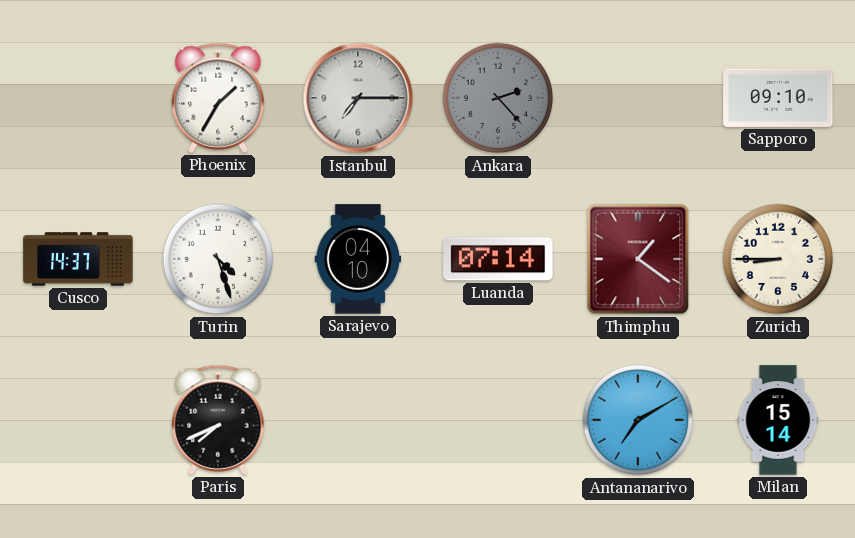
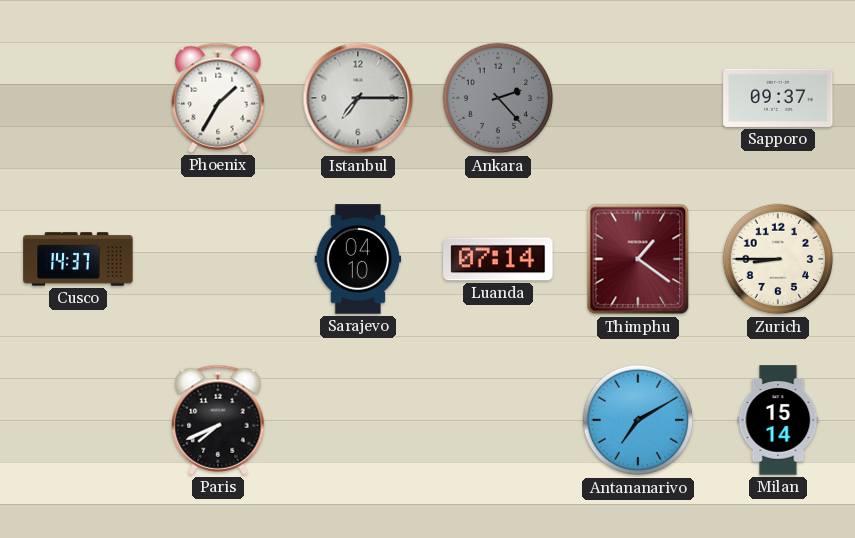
Sapporo: 09:10 -> 09:37 (778, 98)
Turin: 4:27 -> none (218, 259)
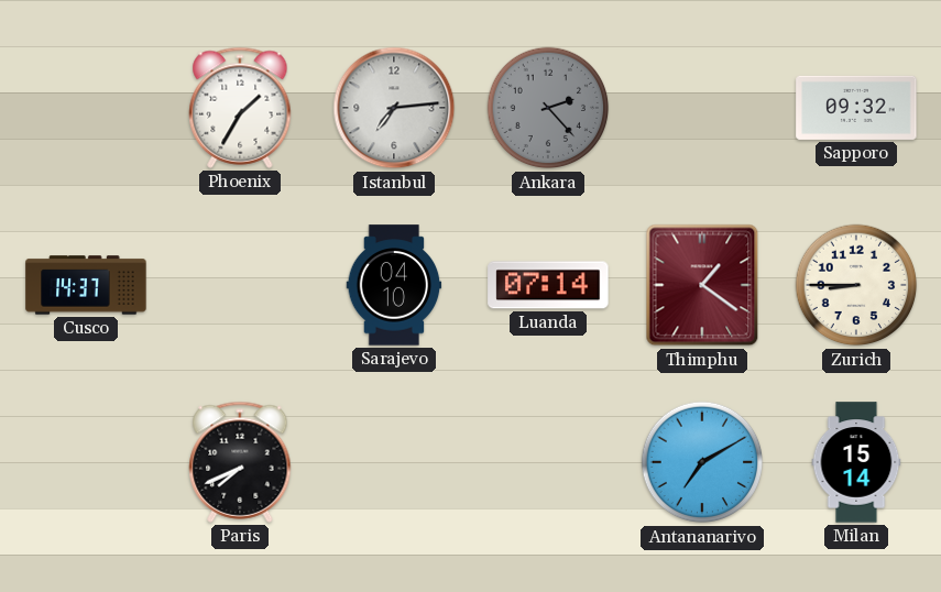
Istanbul: 7:15 -> 7:14 (394, 108)
Sapporo: 09:37 -> 09:32 (856, 108)
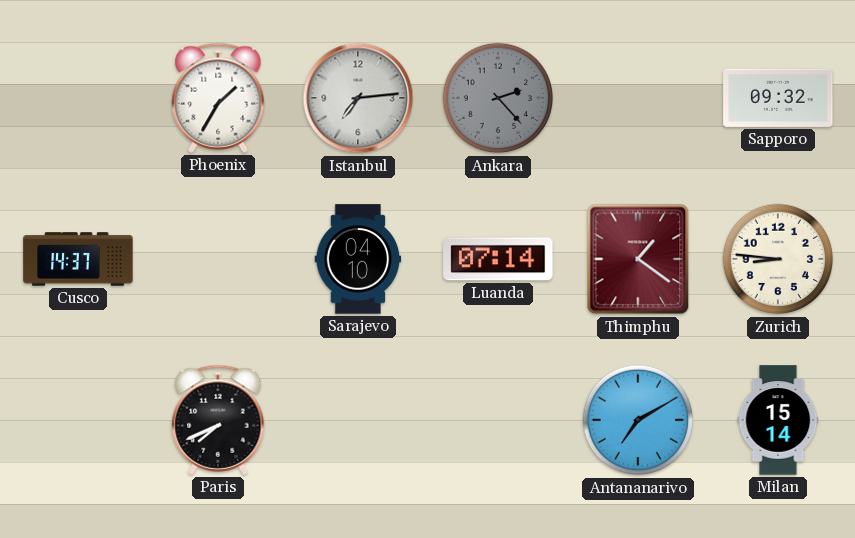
Zurich: 8:45 -> 8:46 (778, 259)
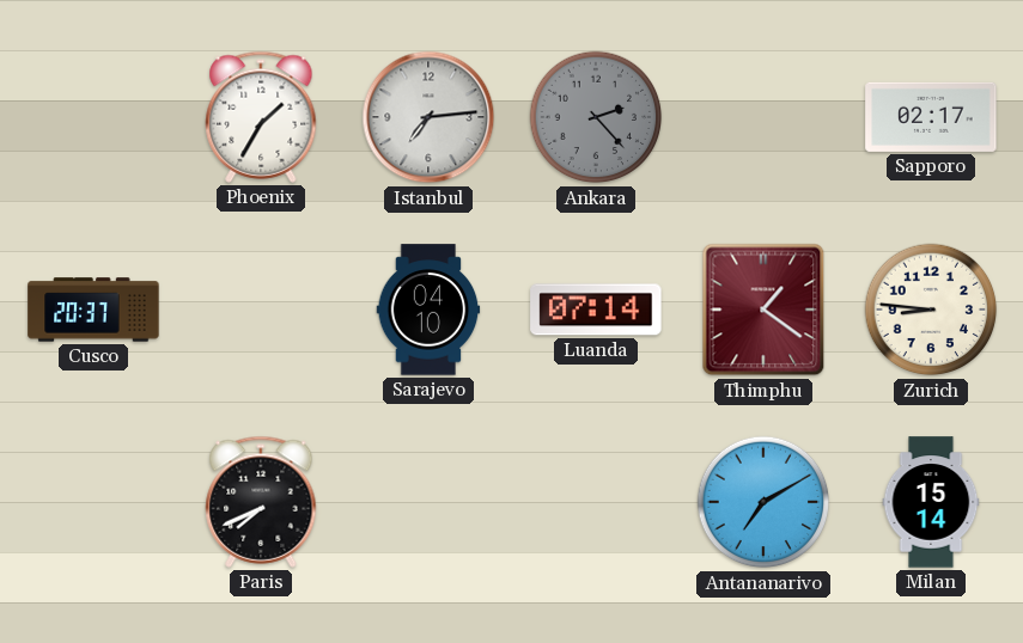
Sapporo: 09:32 -> 02:17 (931, 117)
Cusco: 14:37 -> 20:37 (93, 310)
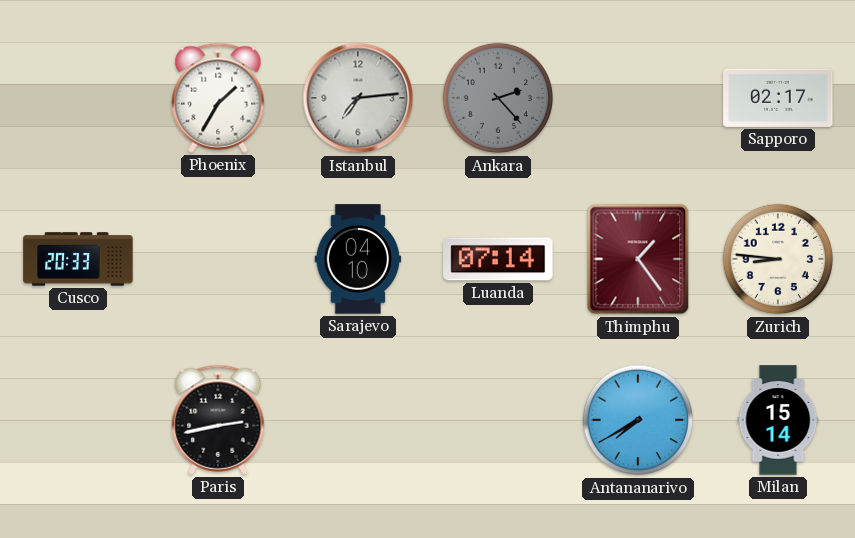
Cusco: 20:37 -> 20:33 (78, 259)
Thimphu: 1:21 -> 1:24 (638, 259)
Paris: 7:41 -> 2:43 (218, 420)
Antananarivo: 7:10 -> 7:40 (638, 420)
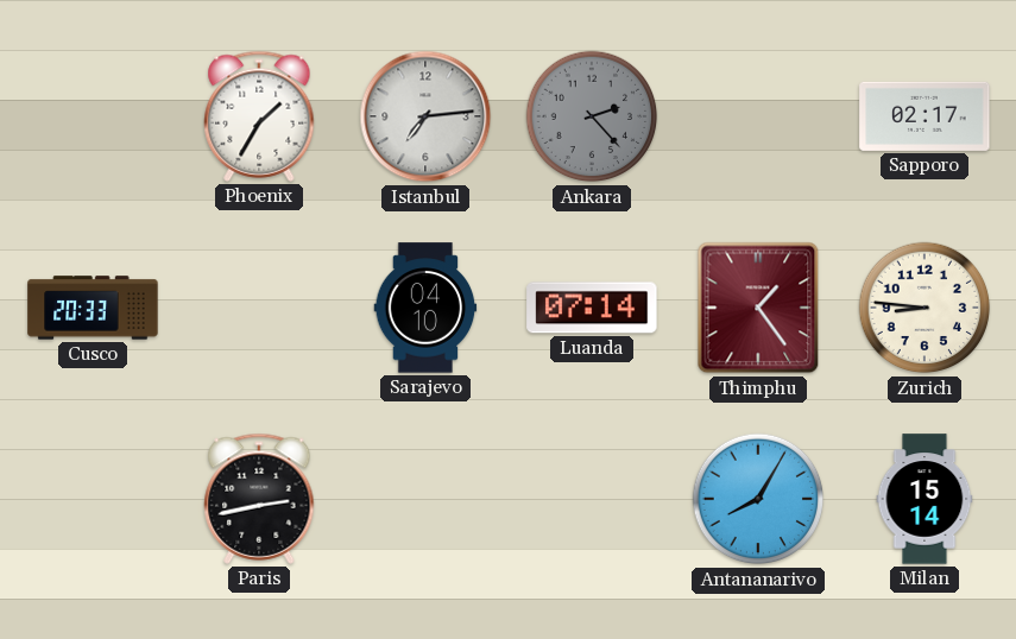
Antananarivo: 7:40 -> 8:05 (758, 499)
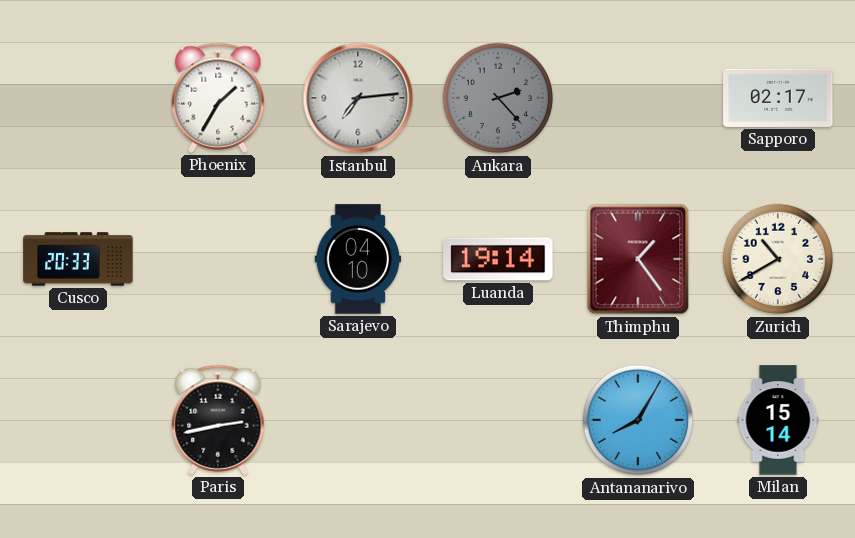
Luanda: 07:14 -> 19:14 (498, 259)
Zurich: 8:46 -> 10:40 (778, 259)
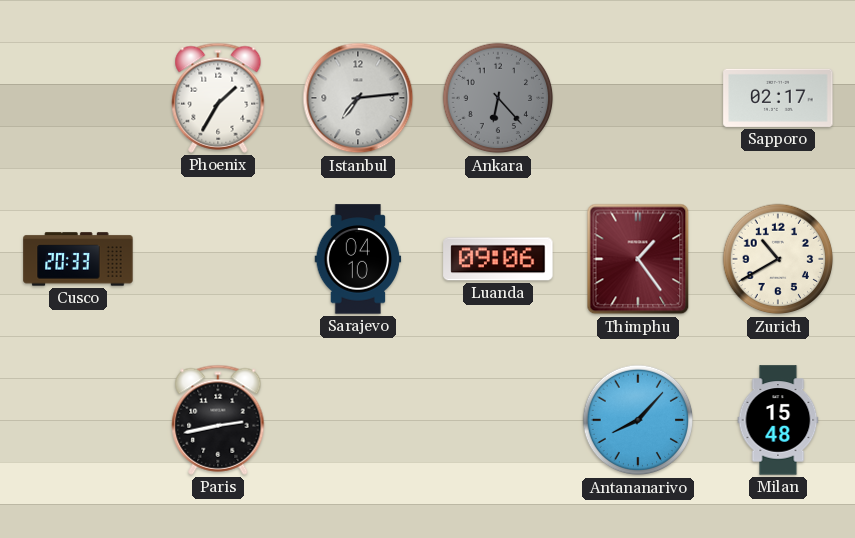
Ankara: 2:23 -> 6:23 (498, 98)
Luanda: 19:14 -> 09:06 (498, 259)
Antananarivo: 8:05 -> 8:07 (638, 420)
Milan: 15:14 -> 15:48 (778, 420)
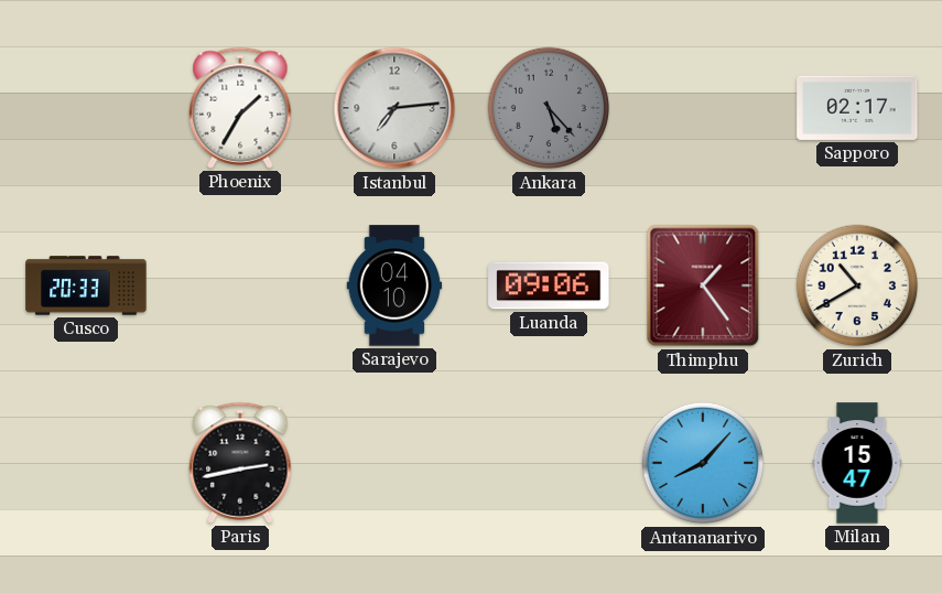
Ankara: 6:23 -> 5:23 (549, 108)
Milan: 15:48 -> 15:47 (857, 463)
